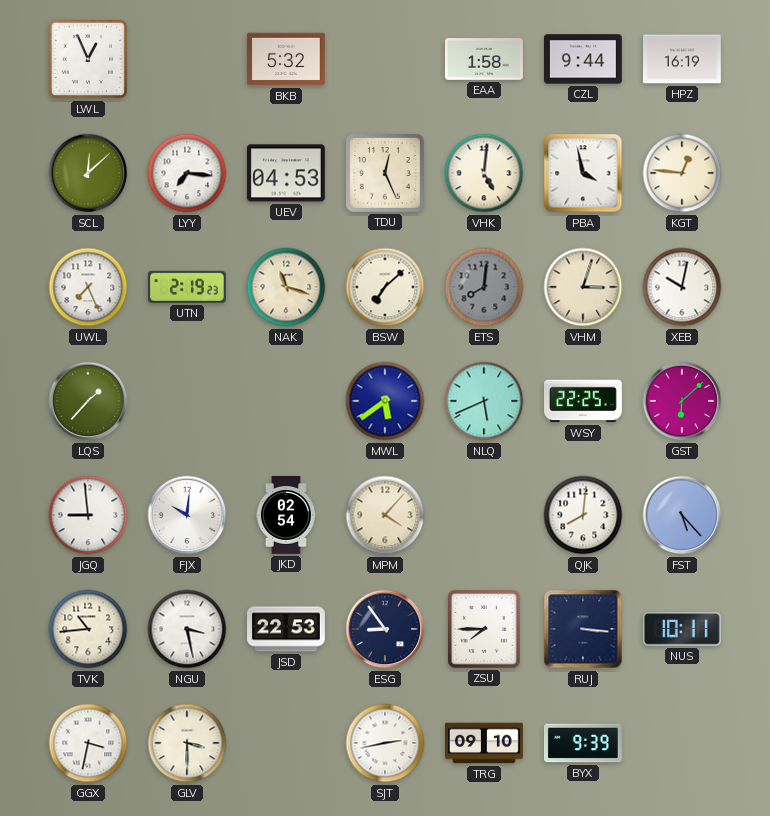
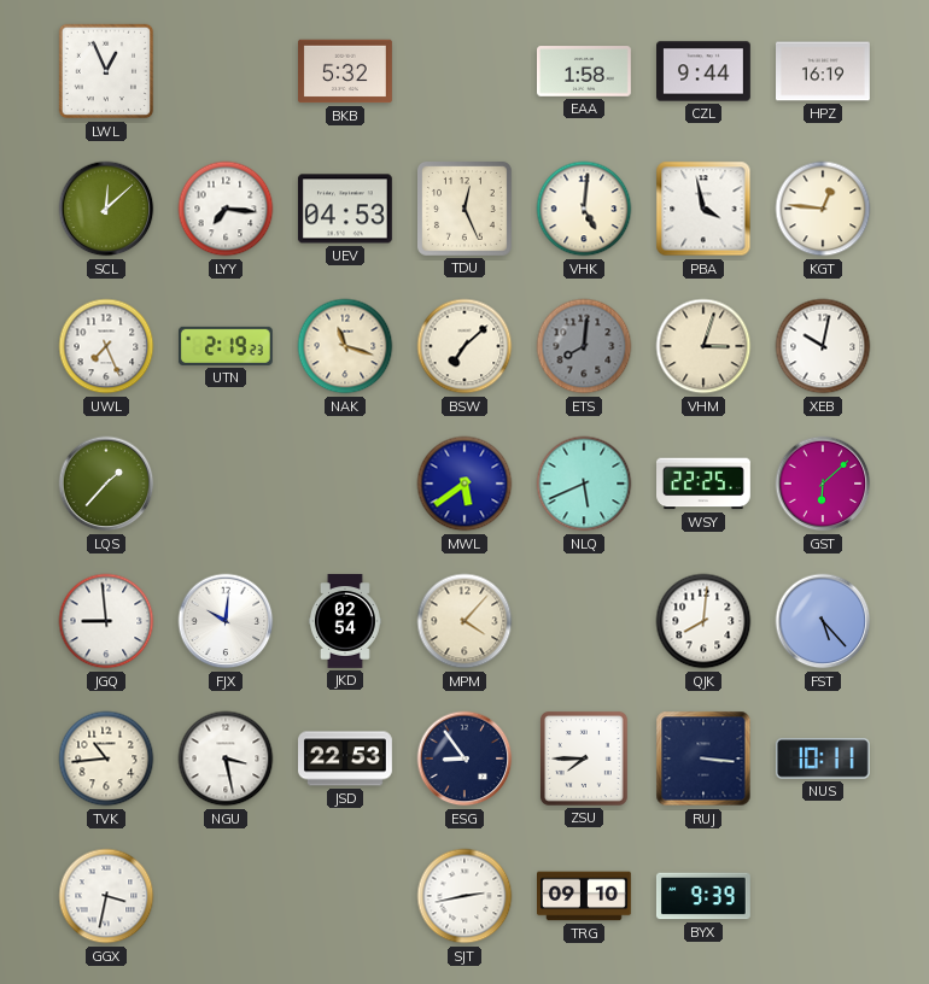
GLV: 3:30 -> none (187, 743)
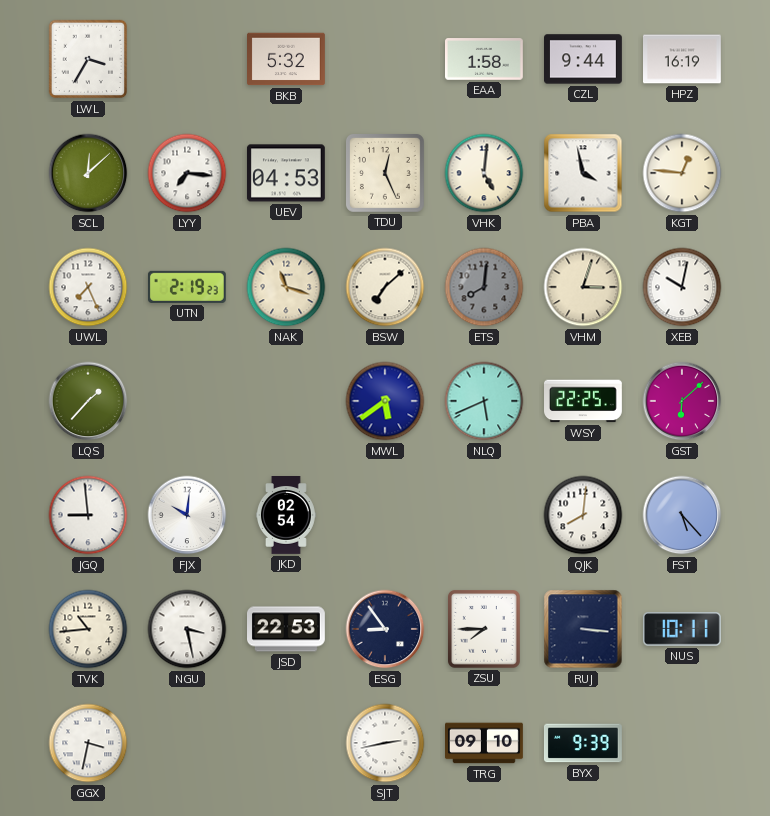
LWL: 12:56 -> 3:35 (88, 59)
MPM: 4:07 -> none (464, 621)
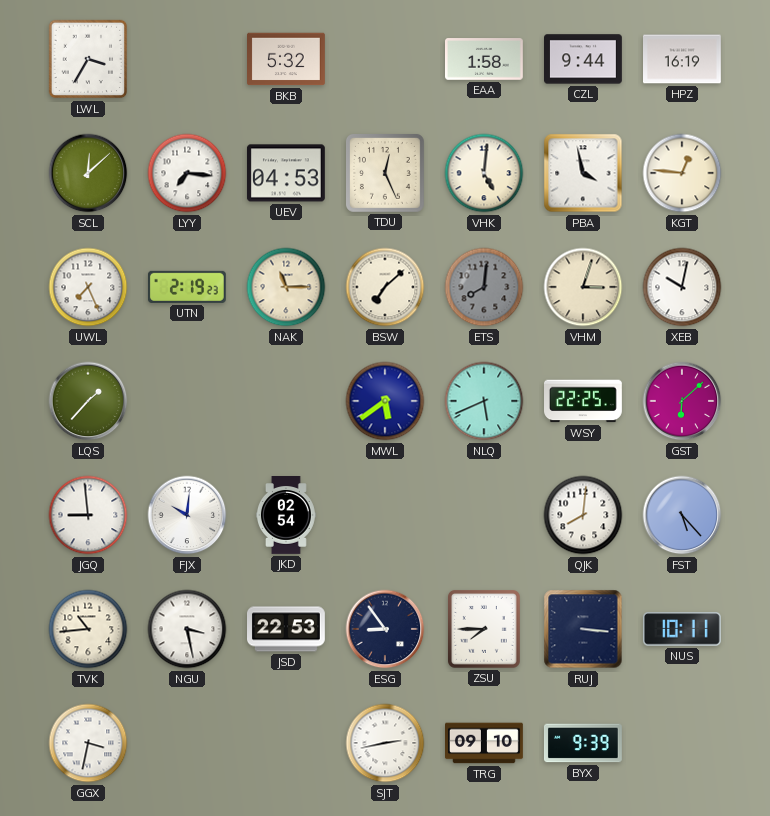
NAK: 11:18 -> 11:15 (286, 287)
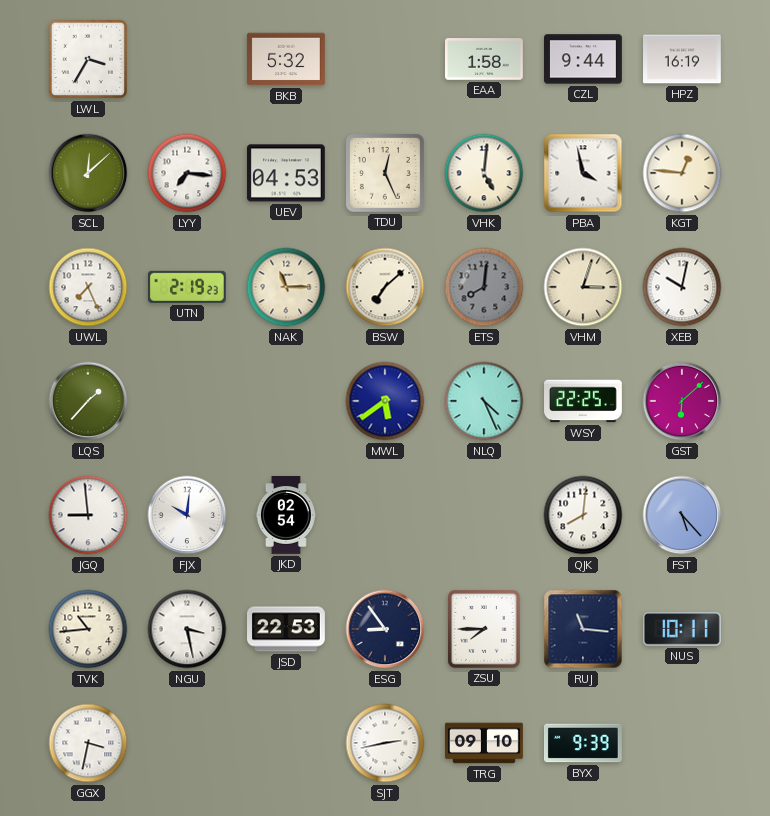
NLQ: 5:41 -> 4:26 (484, 401)
RUJ: 3:16 -> 11:16 (583, 629)
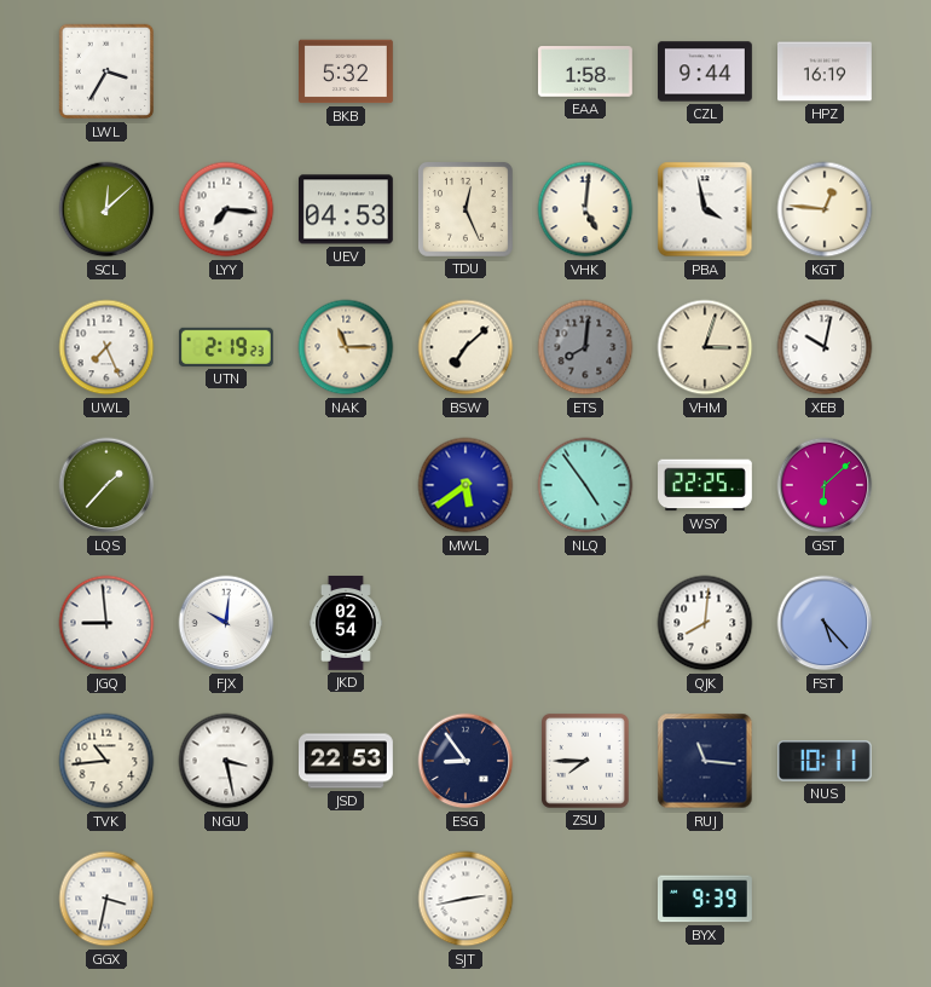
NLQ: 4:26 -> 4:54 (585, 485)
TRG: 09:10 -> none (485, 743)
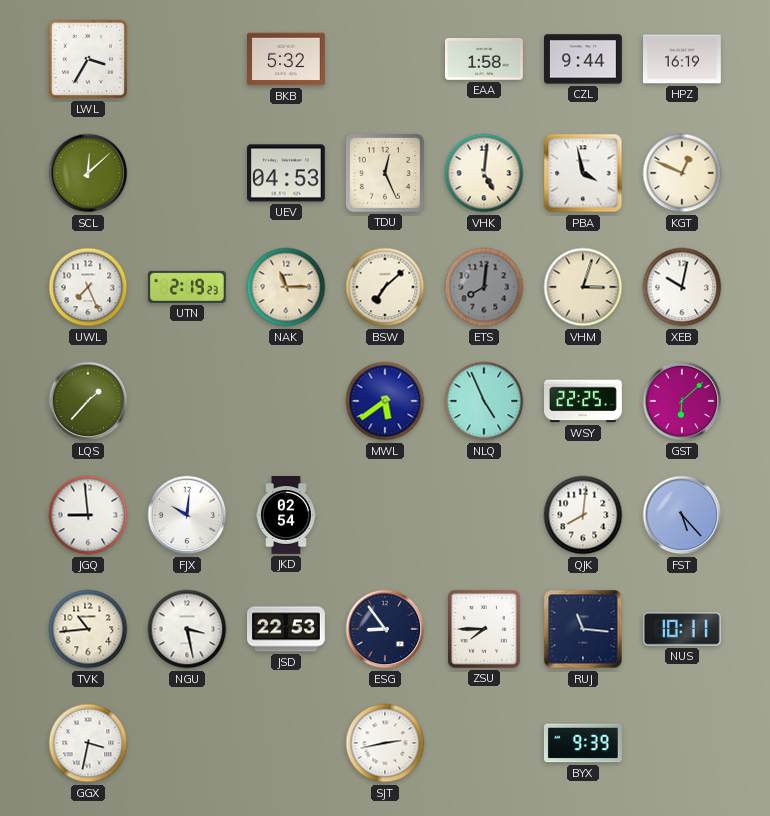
LYY: 7:16 -> none (226, 209)
KGT: 12:46 -> 12:49 (682, 173)
NLQ: 4:54 -> 4:56 (484, 401)
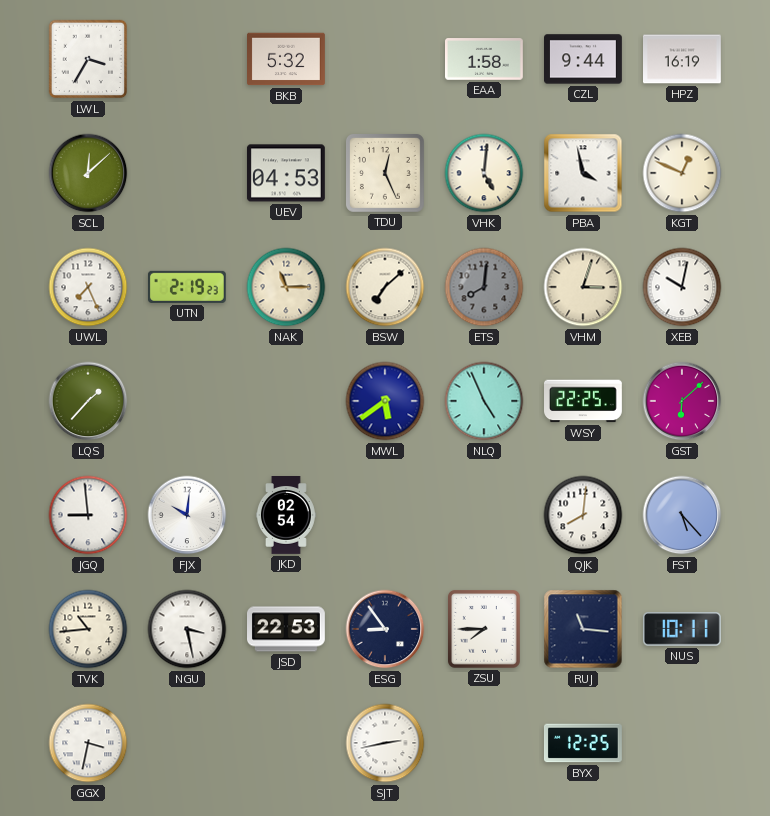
BYX: 9:39 -> 12:25 (583, 743)
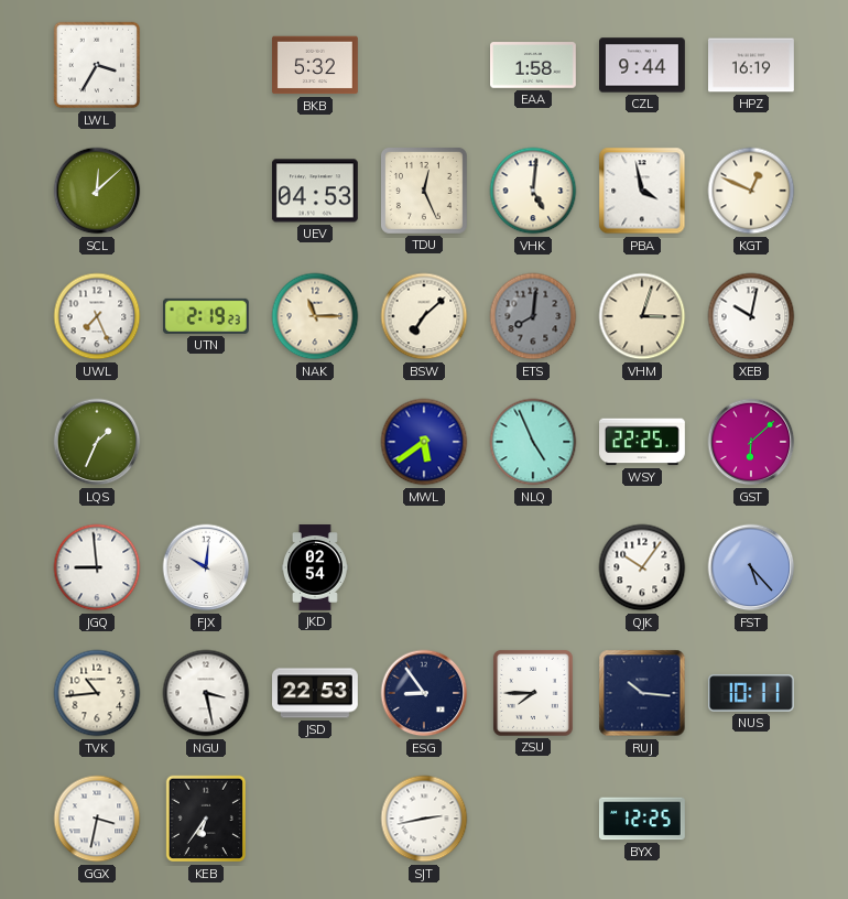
LQS: 1:37 -> 1:34 (97, 442)
QJK: 8:01 -> 10:06 (642, 567)
RUJ: 11:16 -> 10:16 (642, 693)
KEB: none -> 6:36 (205, 819)
